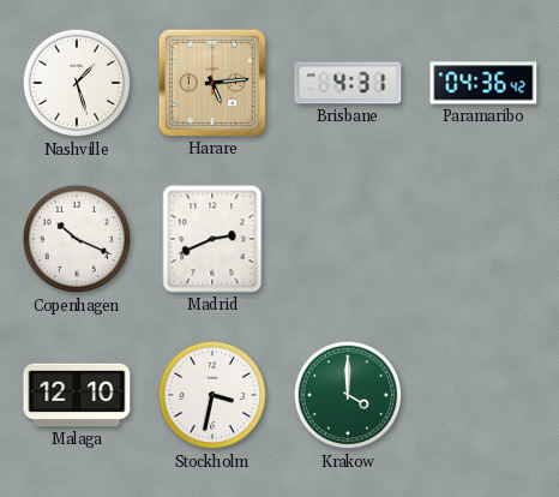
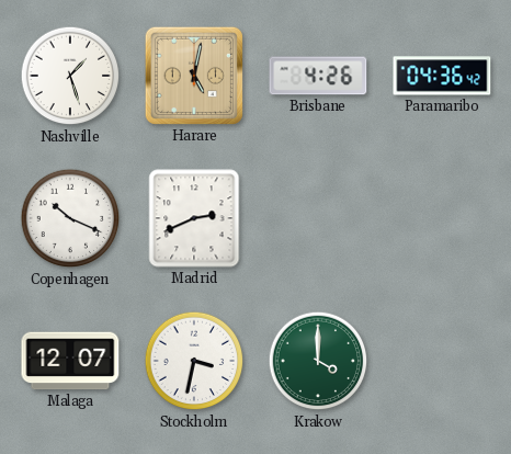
Harare: 5:14 -> 5:02 (194, 76)
Brisbane: 4:31 -> 4:26 (318, 76)
Malaga: 12:10 -> 12:07 (70, 361)
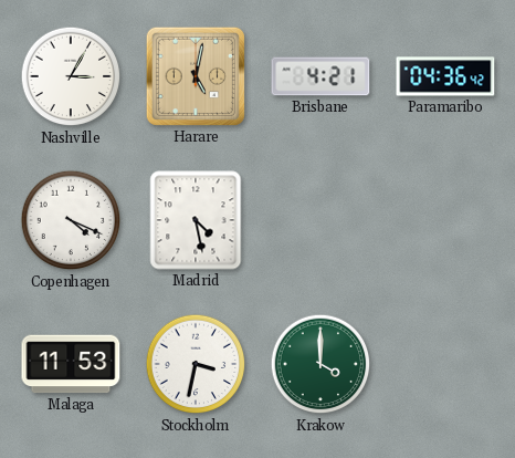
Nashville: 1:27 -> 3:05 (71, 76)
Brisbane: 4:26 -> 4:21 (320, 76)
Copenhagen: 10:19 -> 4:19 (71, 220)
Madrid: 2:41 -> 4:28 (196, 220)
Malaga: 12:07 -> 11:53 (71, 364)
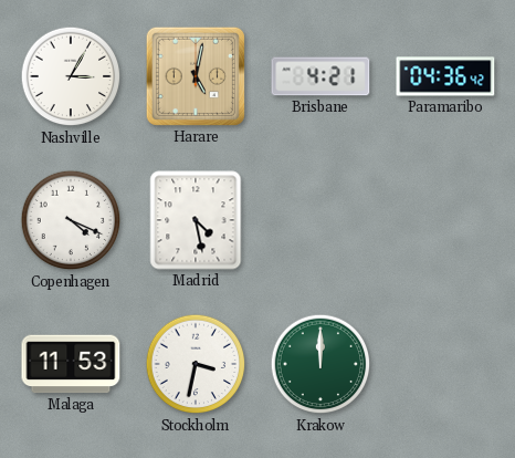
Krakow: 4:00 -> 12:00 (320, 364)
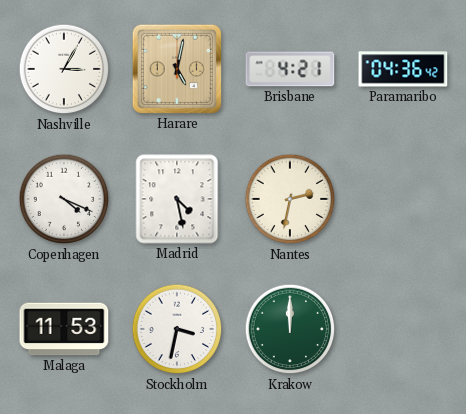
Nantes: none -> 2:32 (290, 199)
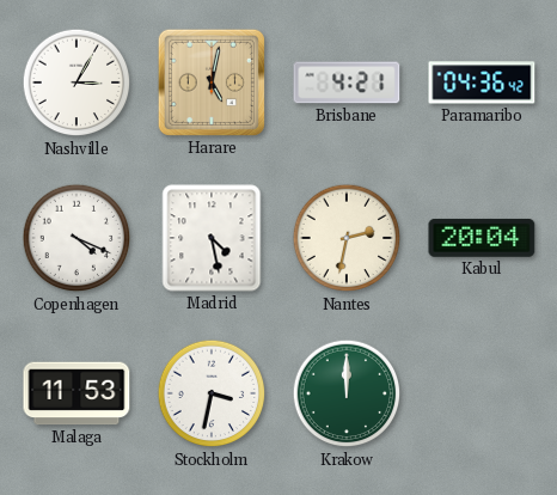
Kabul: none -> 20:04 (482, 238)
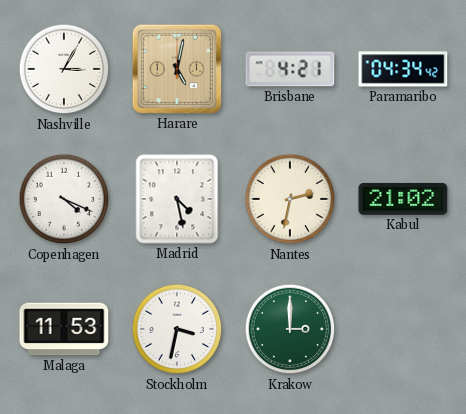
Paramaribo: 04:36 -> 04:34 (403, 69)
Kabul: 20:04 -> 21:02 (403, 199)
Krakow: 12:00 -> 3:00 (290, 329)
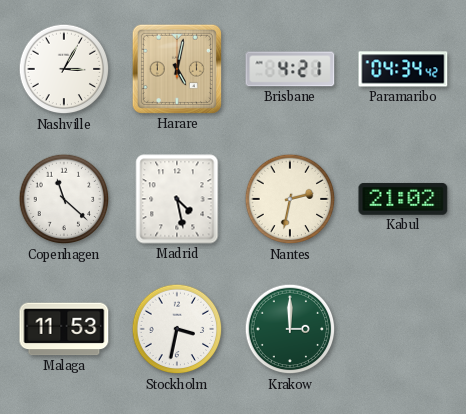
Copenhagen: 4:19 -> 11:22 (64, 199)
